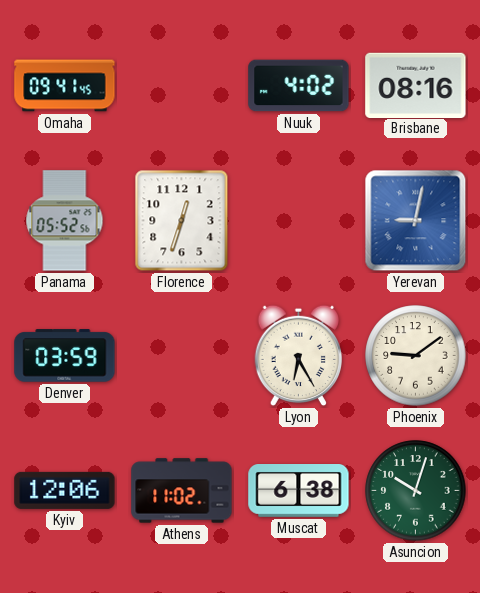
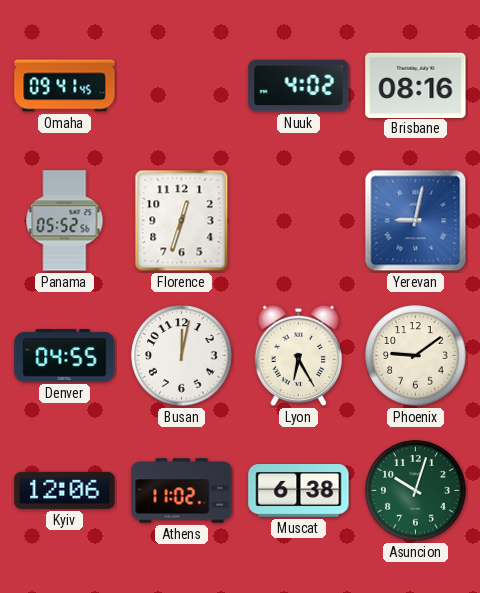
Denver: 03:59 -> 04:55 (65, 356)
Busan: none -> 12:02 (182, 356)
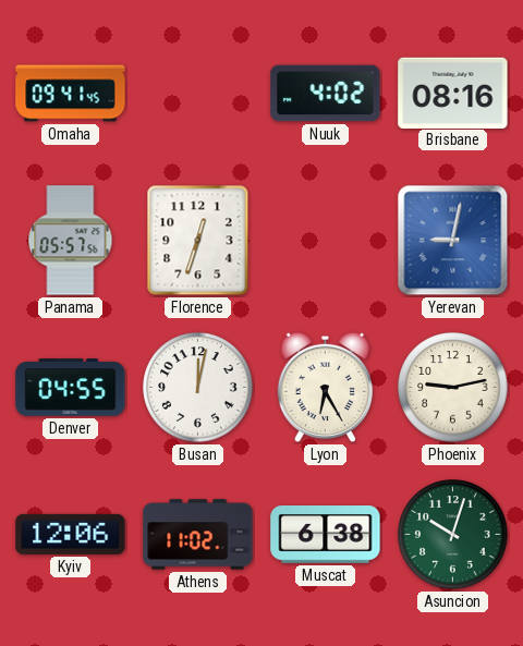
Panama: 05:52 -> 05:57 (71, 241)
Phoenix: 9:09 -> 9:13 (453, 388)
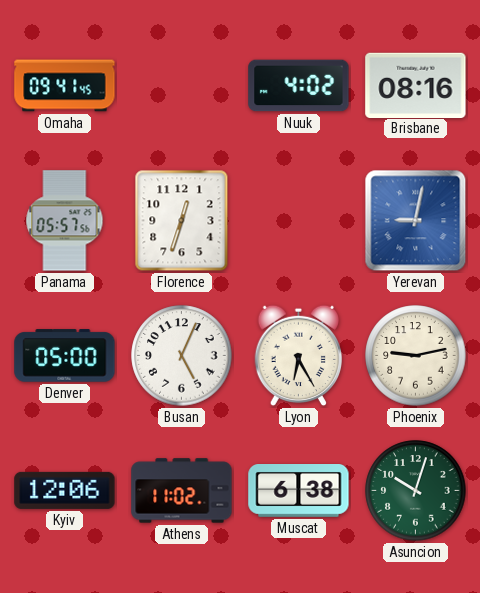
Denver: 04:55 -> 05:00 (65, 356)
Busan: 12:02 -> 5:04 (182, 356)
